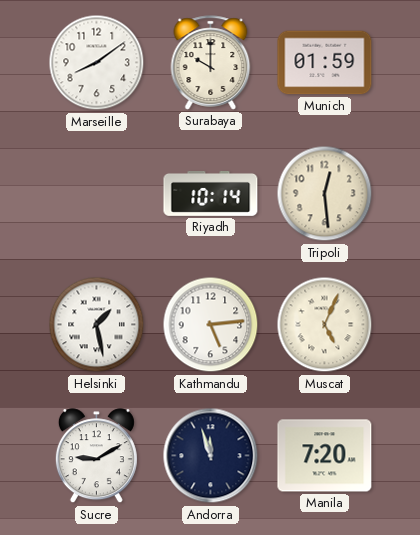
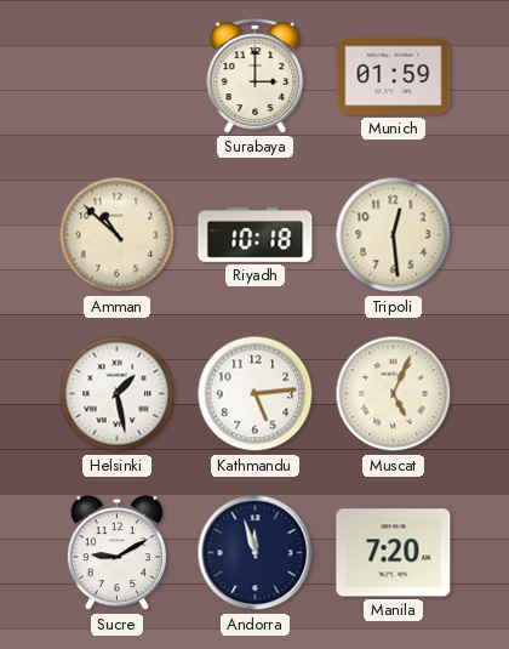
Marseille: 8:09 -> none (97, 63)
Surabaya: 10:00 -> 3:00 (256, 76)
Amman: none -> 10:52 (118, 235)
Riyadh: 10:14 -> 10:18 (256, 234)
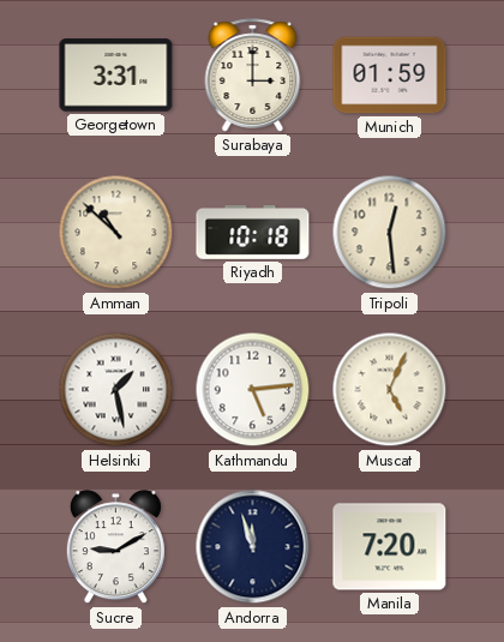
Georgetown: none -> 3:31 (116, 76)
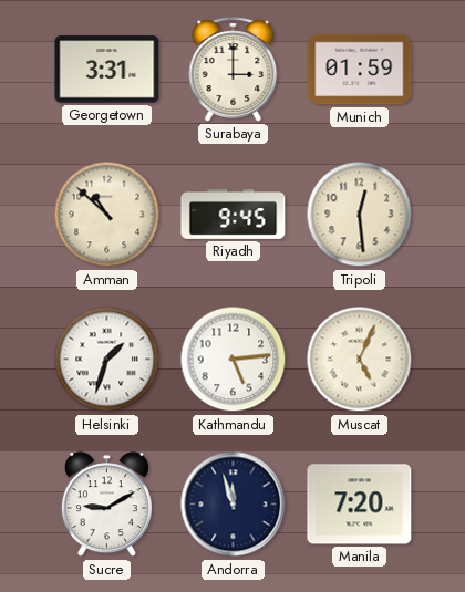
Riyadh: 10:18 -> 9:45 (234, 214)
Helsinki: 1:28 -> 1:33 (107, 360)
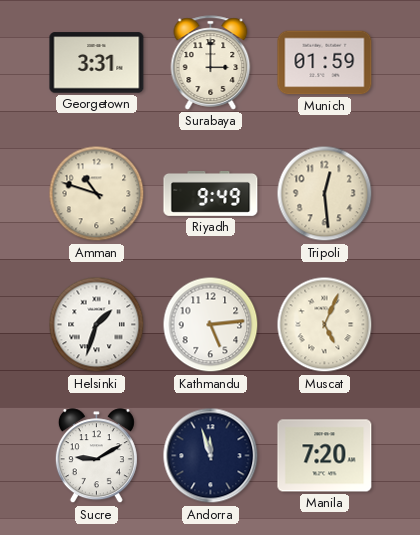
Amman: 10:52 -> 10:48 (97, 194)
Riyadh: 9:45 -> 9:49 (211, 193)
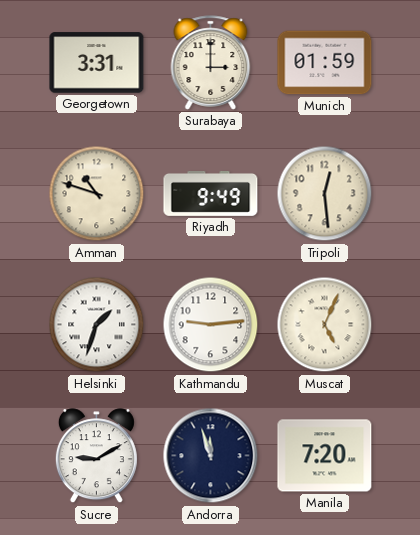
Kathmandu: 5:14 -> 9:14 (211, 325)
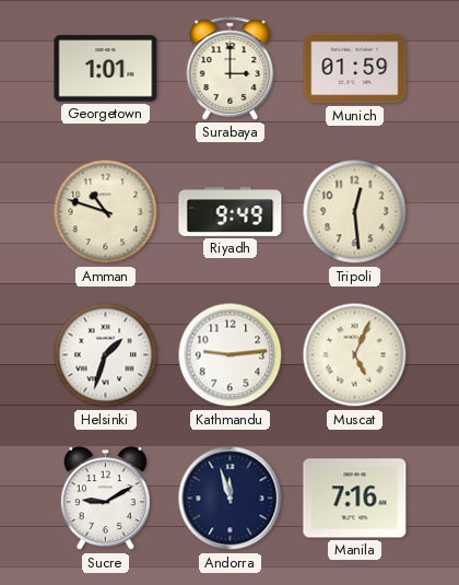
Georgetown: 3:31 -> 1:01 (106, 69)
Manila: 7:20 -> 7:16 (355, 499)
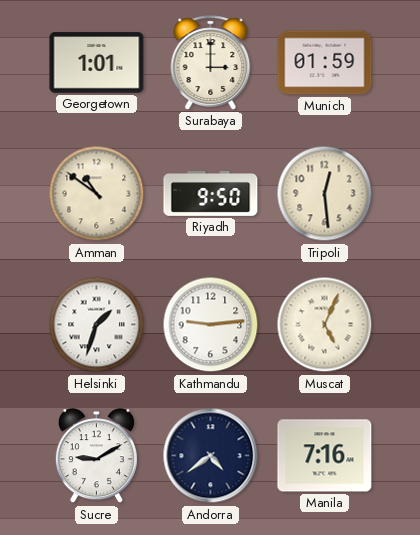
Amman: 10:48 -> 10:51 (97, 194)
Riyadh: 9:49 -> 9:50 (211, 193)
Andorra: 11:57 -> 4:39 (211, 456)
